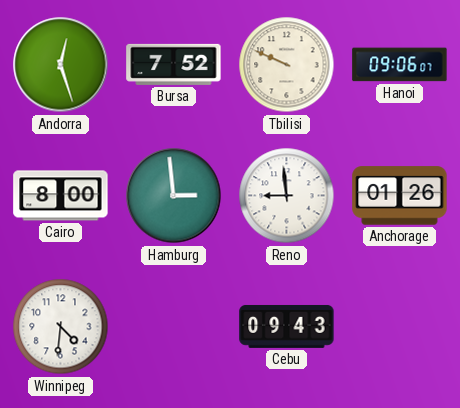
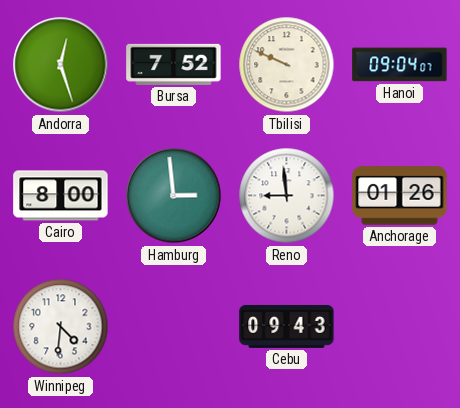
Hanoi: 09:06 -> 09:04 (400, 65)
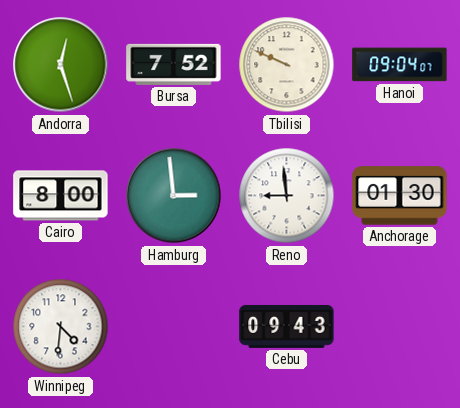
Anchorage: 01:26 -> 01:30 (400, 196)
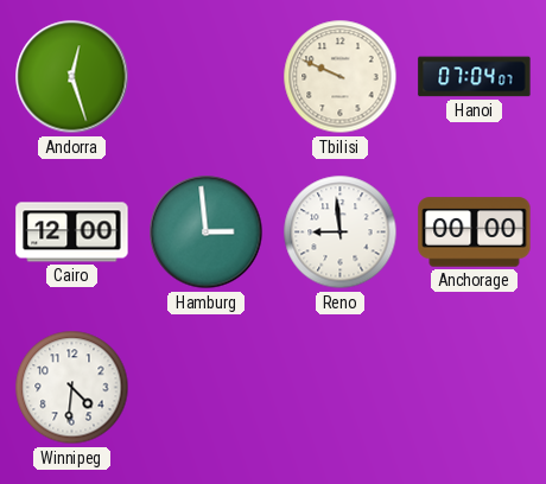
Bursa: 7:52 -> none (174, 64)
Hanoi: 09:04 -> 07:04 (475, 77)
Cairo: 8:00 -> 12:00 (72, 233)
Anchorage: 01:30 -> 00:00 (475, 233)
Cebu: 09:43 -> none (287, 326)
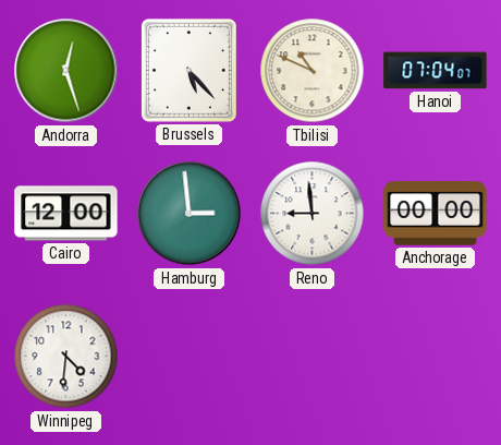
Brussels: none -> 5:23 (188, 70)
Tbilisi: 9:49 -> 10:49 (313, 71)
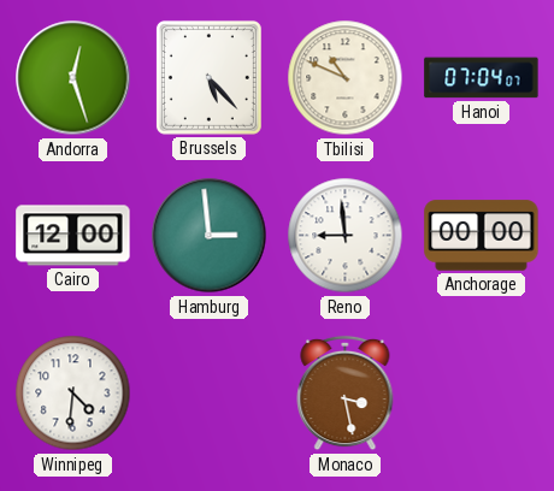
Monaco: none -> 3:28 (346, 394)
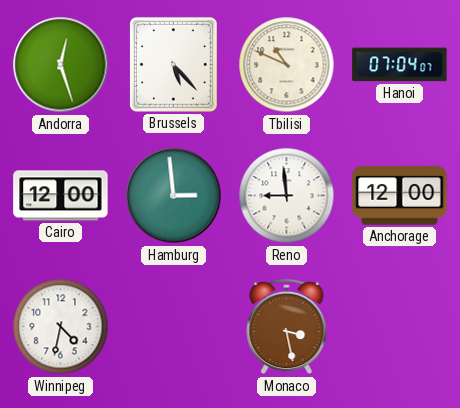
Anchorage: 00:00 -> 12:00 (400, 196)
Winnipeg: 4:31 -> 4:32 (61, 327)
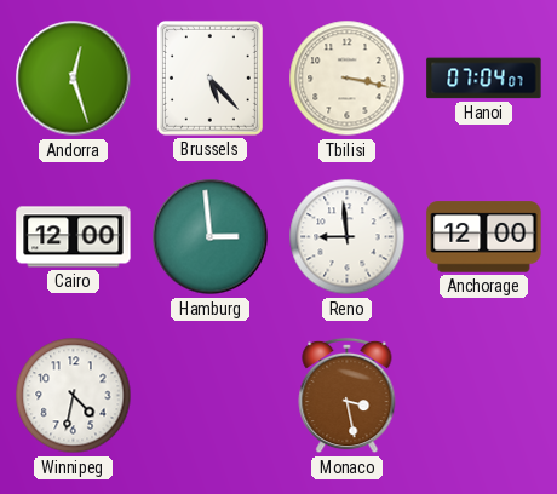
Tbilisi: 10:49 -> 3:17 (348, 79)
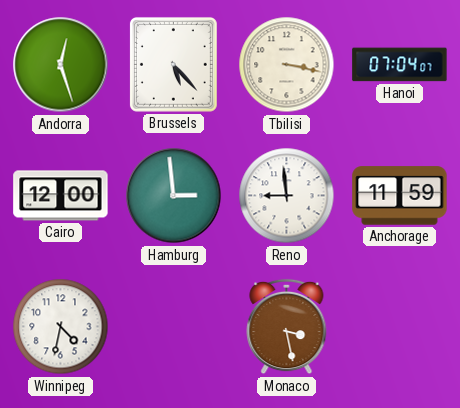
Anchorage: 12:00 -> 11:59 (400, 196)
